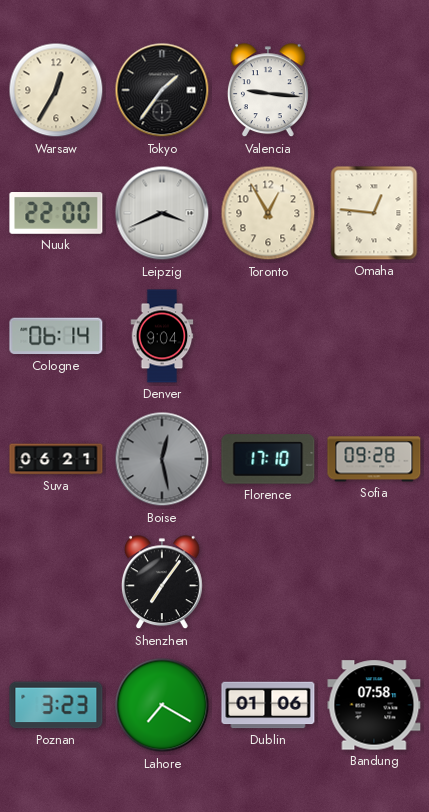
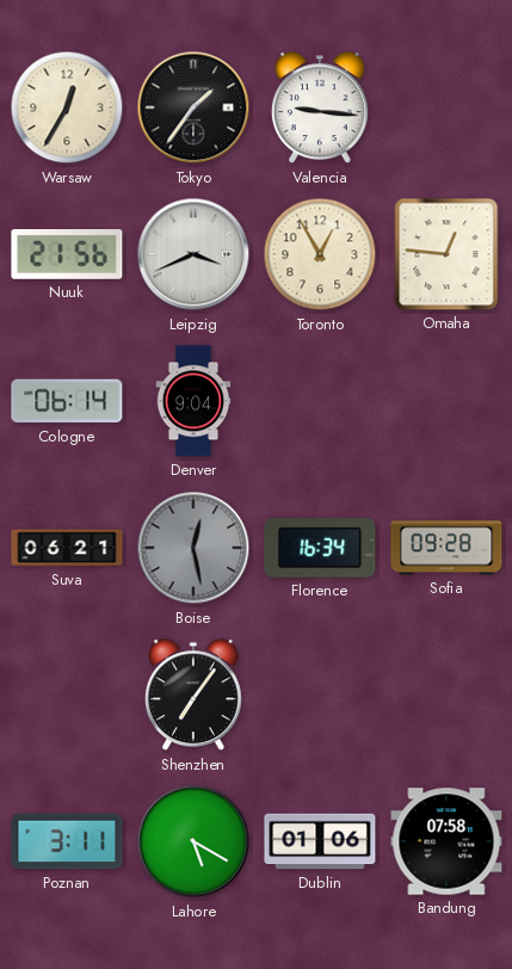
Nuuk: 22:00 -> 21:56 (67, 255)
Florence: 17:10 -> 16:34 (320, 548)
Poznan: 3:23 -> 3:11 (67, 841)
Lahore: 7:20 -> 5:20 (193, 841)
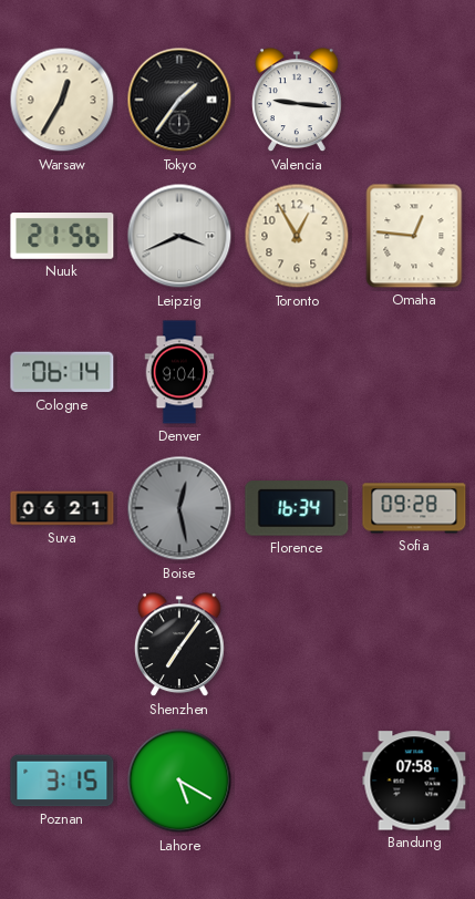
Poznan: 3:11 -> 3:15 (62, 781)
Dublin: 01:06 -> none (320, 841)
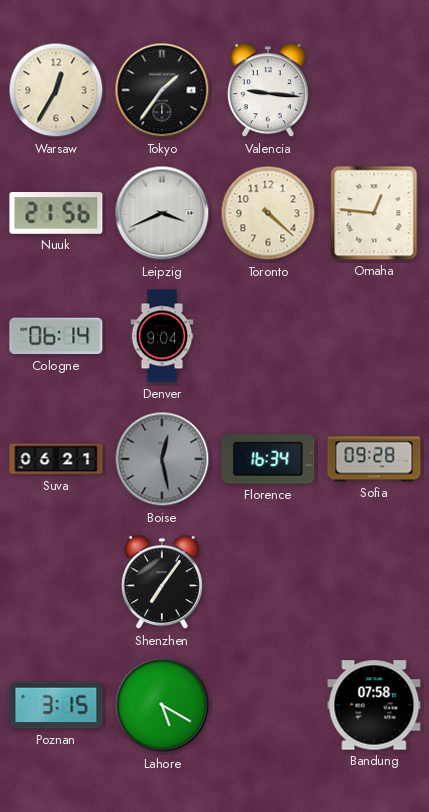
Toronto: 12:55 -> 4:22 (268, 213)
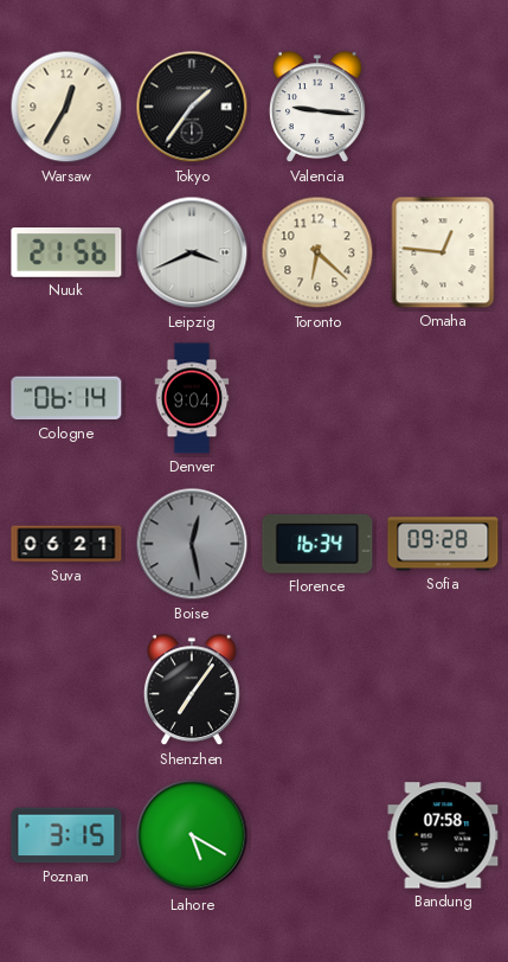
Toronto: 4:22 -> 6:22 (317, 252)
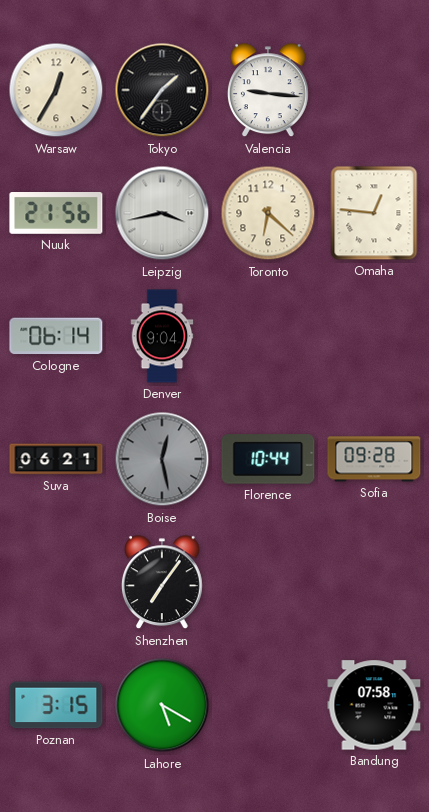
Leipzig: 3:41 -> 3:43 (162, 213)
Florence: 16:34 -> 10:44 (268, 459)
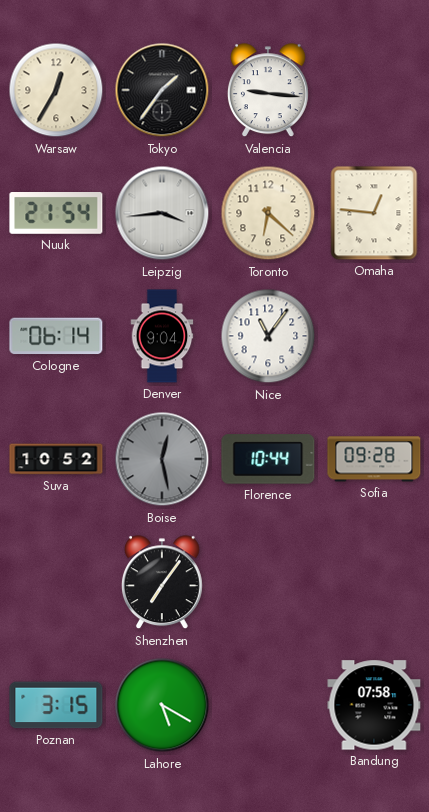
Nuuk: 21:56 -> 21:54 (56, 214)
Leipzig: 3:43 -> 3:44 (162, 213)
Nice: none -> 11:06 (268, 336)
Suva: 06:21 -> 10:52 (56, 459)
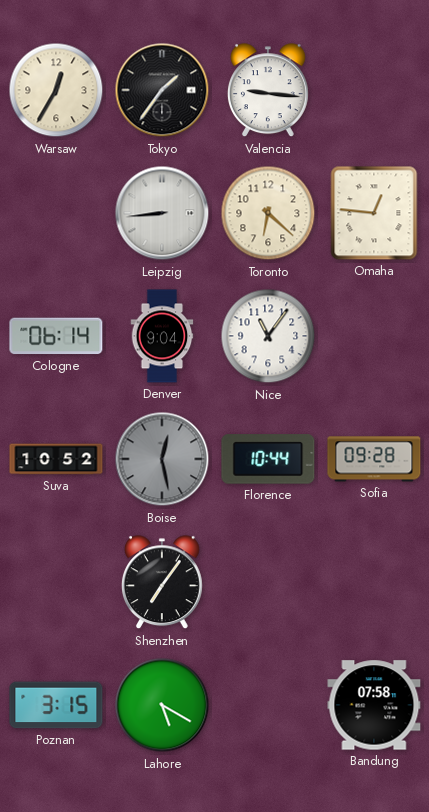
Nuuk: 21:54 -> none (56, 214)
Leipzig: 3:44 -> 8:44 (162, 213)
